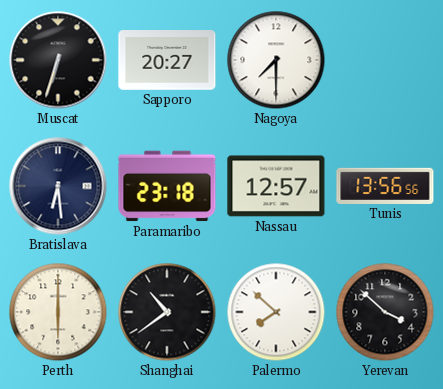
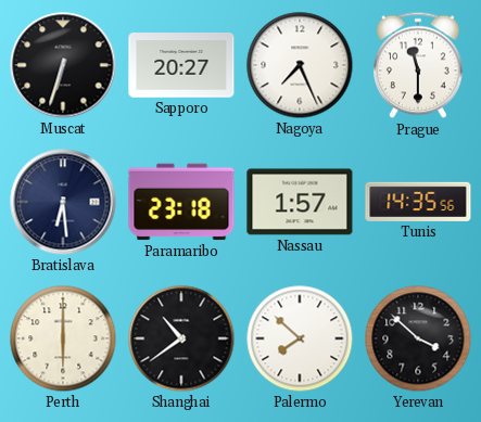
Nagoya: 7:30 -> 7:26 (300, 65)
Prague: none -> 11:30 (419, 65)
Nassau: 12:57 -> 1:57 (300, 202)
Tunis: 13:56 -> 14:35 (418, 202)
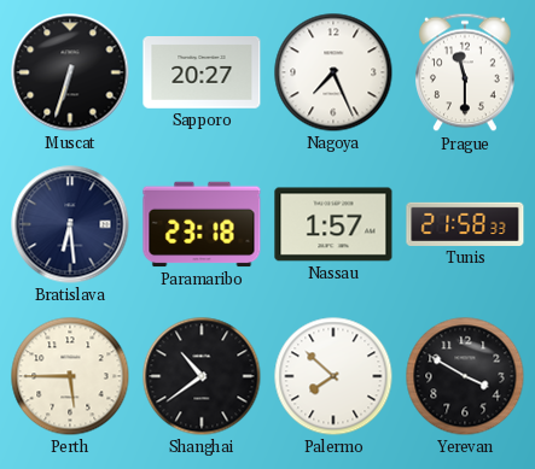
Tunis: 14:35 -> 21:58 (465, 224)
Perth: 6:00 -> 5:45 (70, 376)
Yerevan: 3:52 -> 3:50 (465, 376)
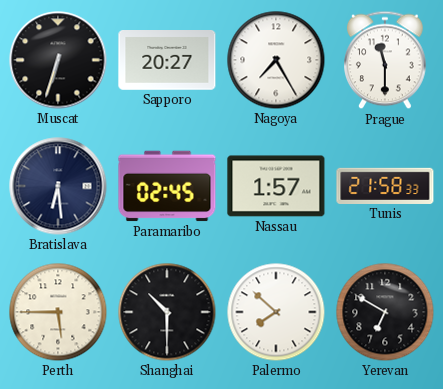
Nagoya: 7:26 -> 7:25 (276, 60)
Paramaribo: 23:18 -> 02:45 (167, 186)
Shanghai: 10:39 -> 10:30 (167, 312)
Yerevan: 3:50 -> 6:50 (385, 312)
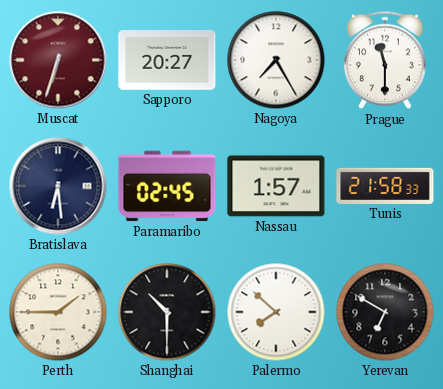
Muscat dial: black -> burgundy (58, 60)
Perth: 5:45 -> 1:45 (58, 312)
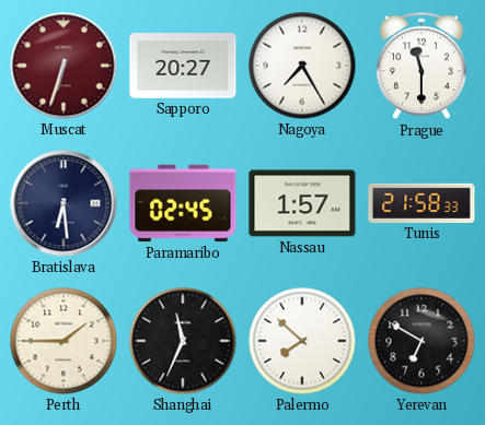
Shanghai: 10:30 -> 11:34 (183, 341)
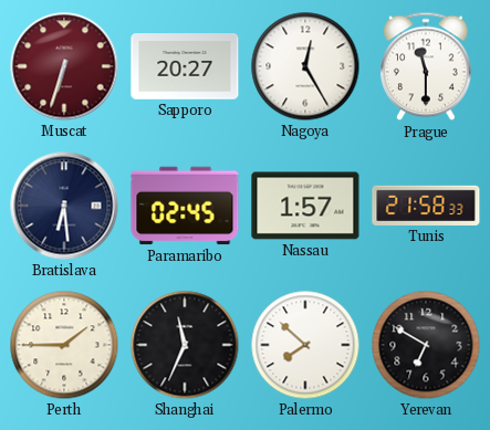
Nagoya: 7:25 -> 12:25 (305, 66)
